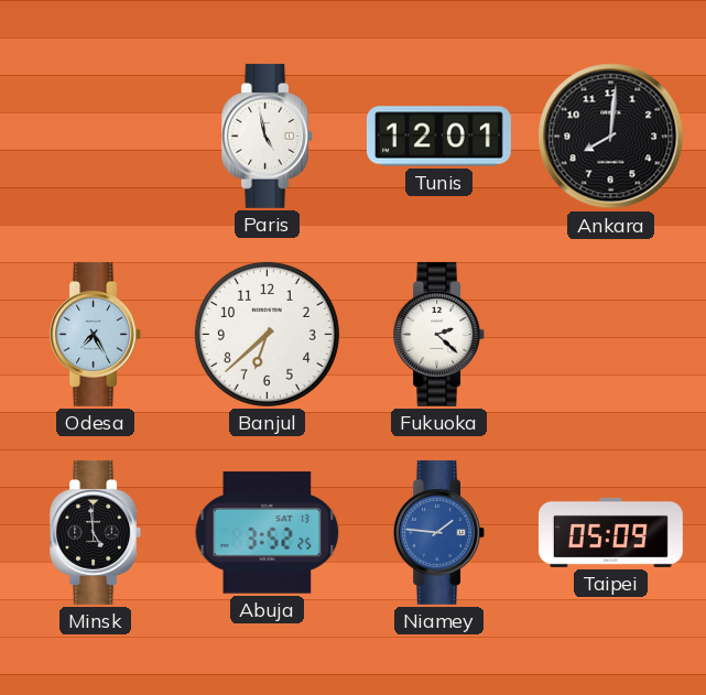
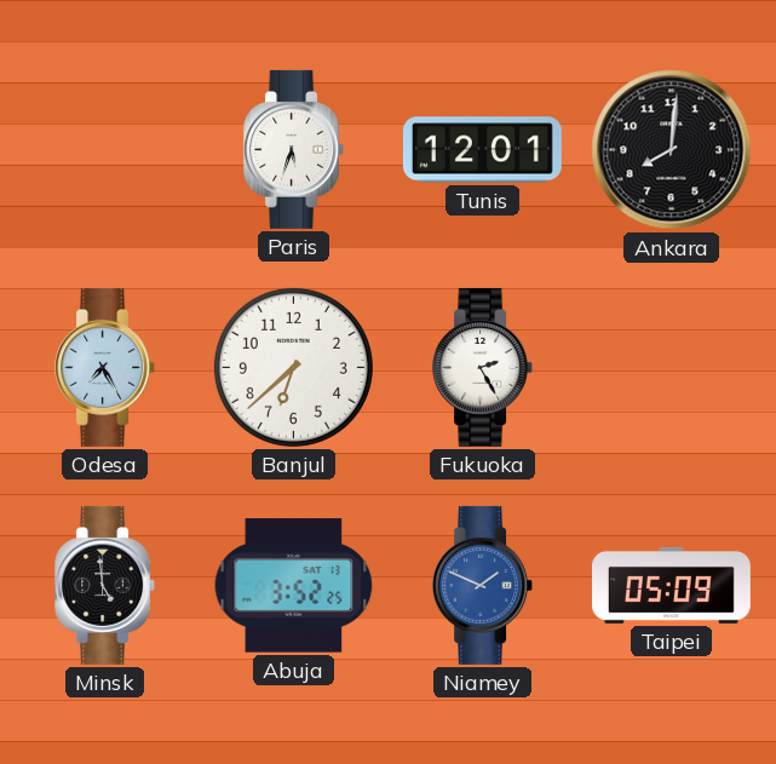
Paris: 4:58 -> 5:33 (294, 149)
Fukuoka: 2:22 -> 2:25 (483, 367)
Niamey: 1:46 -> 1:49 (483, 585)
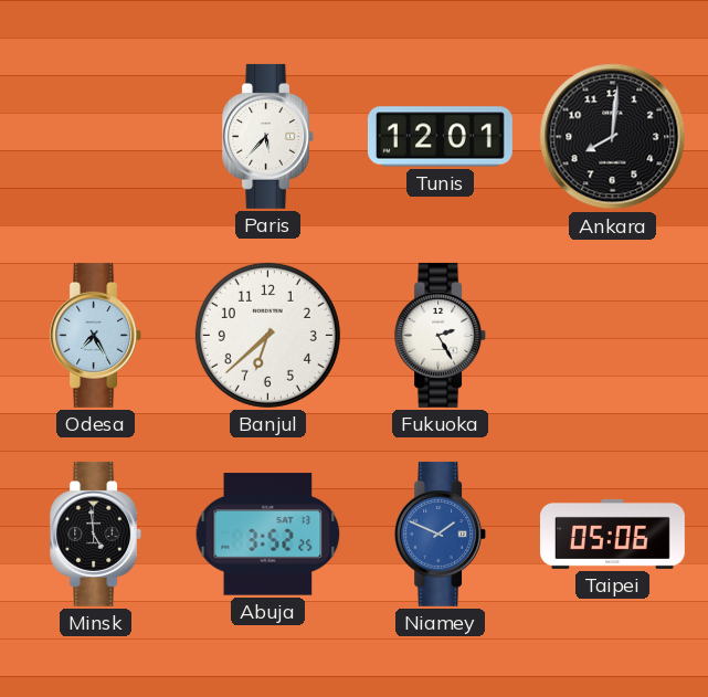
Paris: 5:33 -> 5:37 (268, 136)
Taipei: 05:09 -> 05:06 (612, 534)
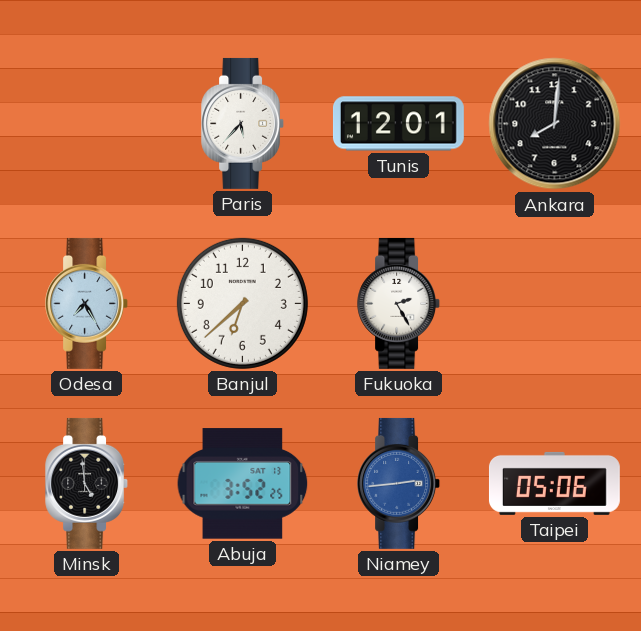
Niamey: 1:49 -> 2:44 (399, 483)
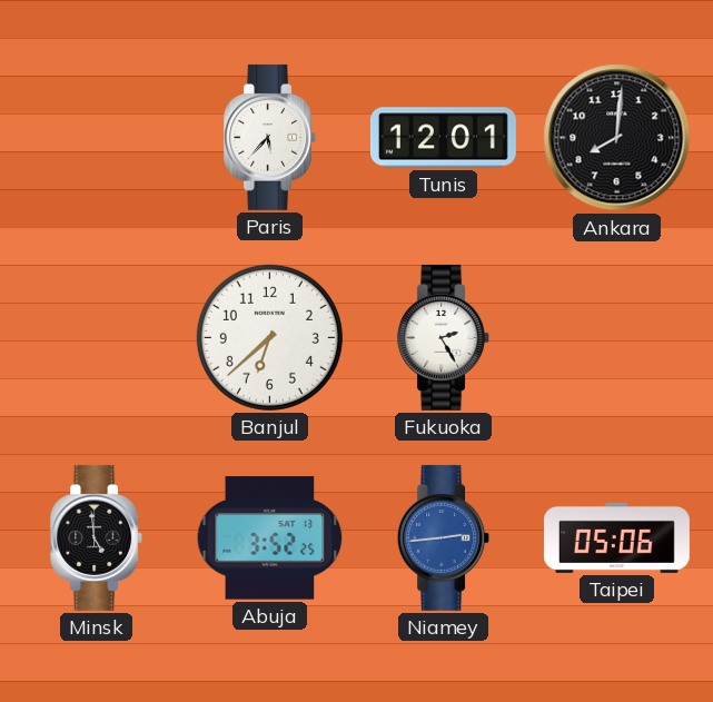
Odesa: 7:25 -> none (87, 303)
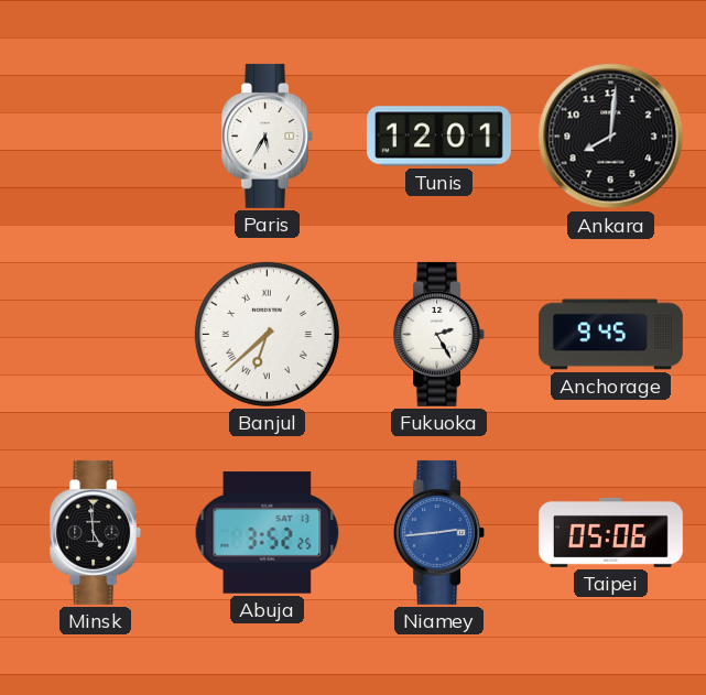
Paris: 5:37 -> 5:35 (268, 135)
Banjul numerals: Arabic -> Roman (267, 334)
Anchorage: none -> 9:45 (610, 335)
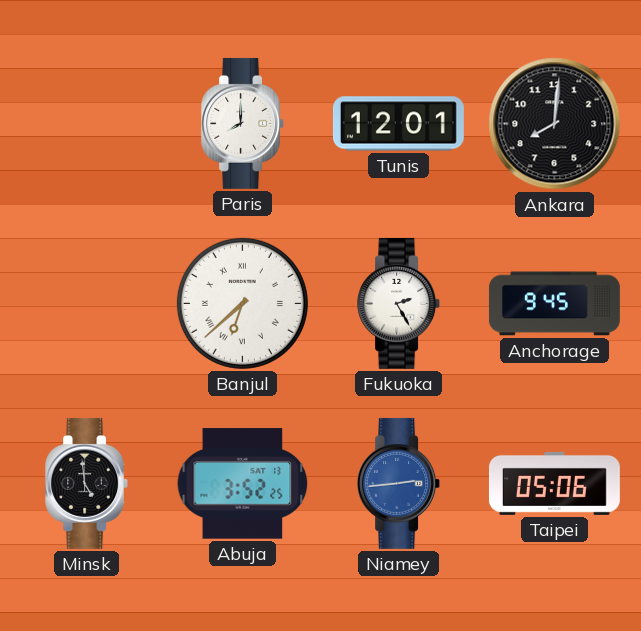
Paris: 5:35 -> 8:00 (243, 123)
